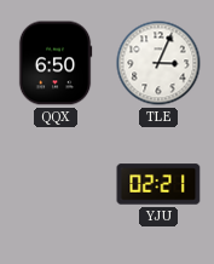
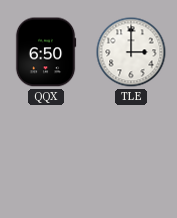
TLE: 3:04 -> 3:00 (131, 52)
YJU: 02:21 -> none (158, 184)
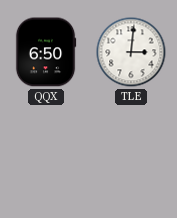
TLE: 3:00 -> 3:01 (131, 52)
